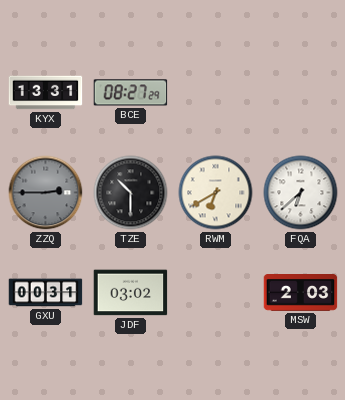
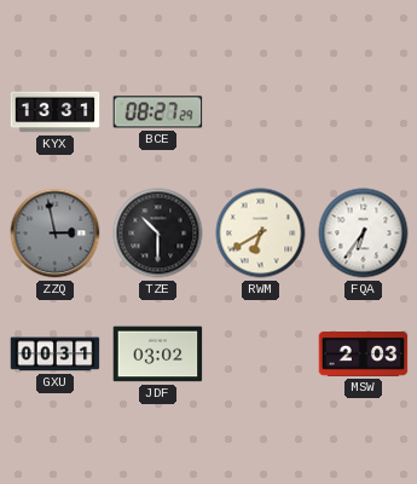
ZZQ: 2:45 -> 2:58 (56, 234)
FQA: 6:38 -> 6:36 (364, 234)
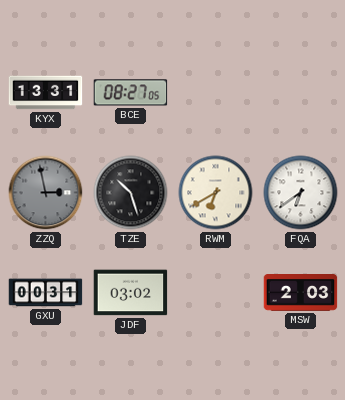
BCE: 08:27:29 -> 08:27:05 (131, 93)
TZE: 10:30 -> 10:27 (131, 193)
FQA: 6:36 -> 6:39 (301, 193)
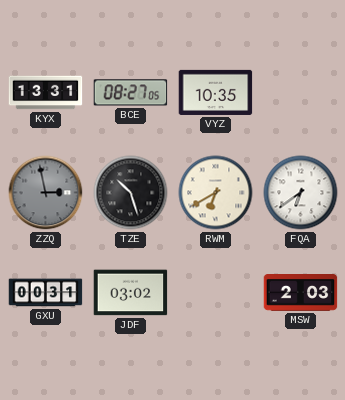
VYZ: none -> 10:35 (216, 92)
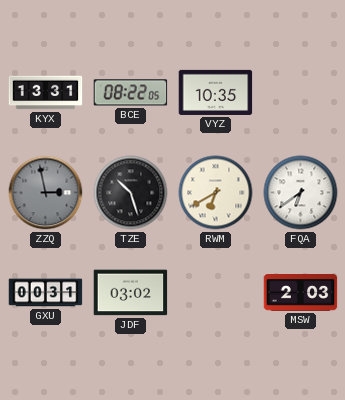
BCE: 08:27 -> 08:22 (131, 93)
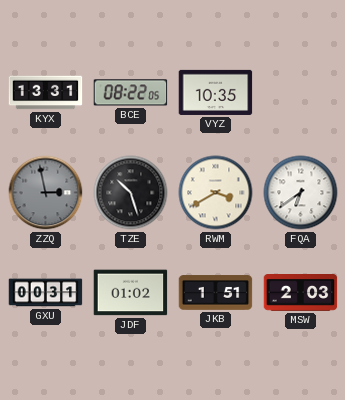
RWM: 6:40 -> 3:40 (216, 193)
JDF: 03:02 -> 01:02 (131, 293)
JKB: none -> 1:51 (216, 293)
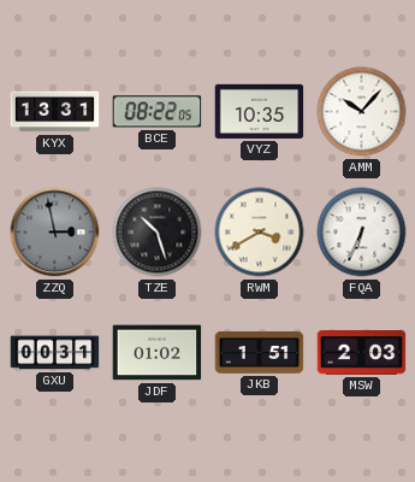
AMM: none -> 10:07 (362, 112)
FQA: 6:39 -> 6:34 (362, 233)
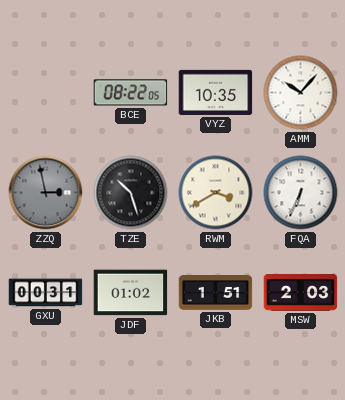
KYX: 13:31 -> none (55, 112)
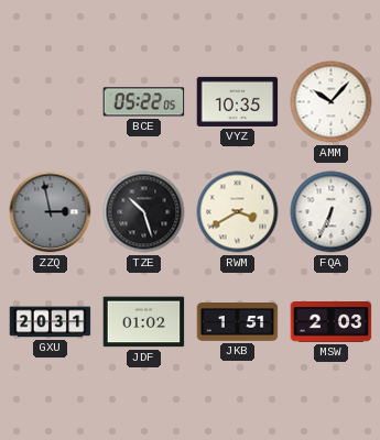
BCE: 08:22 -> 05:22 (144, 102)
GXU: 00:31 -> 20:31 (51, 322)
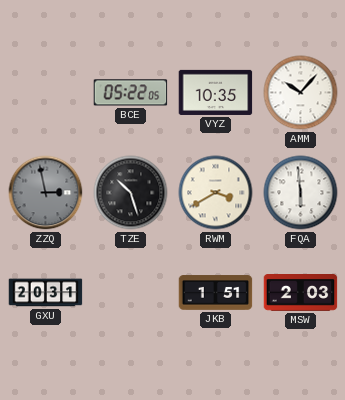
FQA: 6:34 -> 5:59 (301, 193)
JDF: 01:02 -> none (144, 322)
